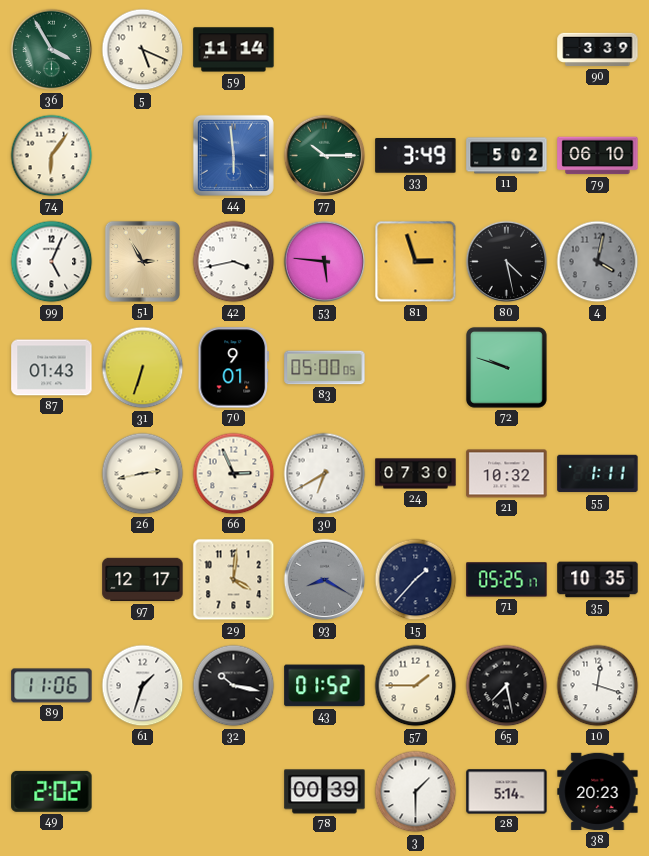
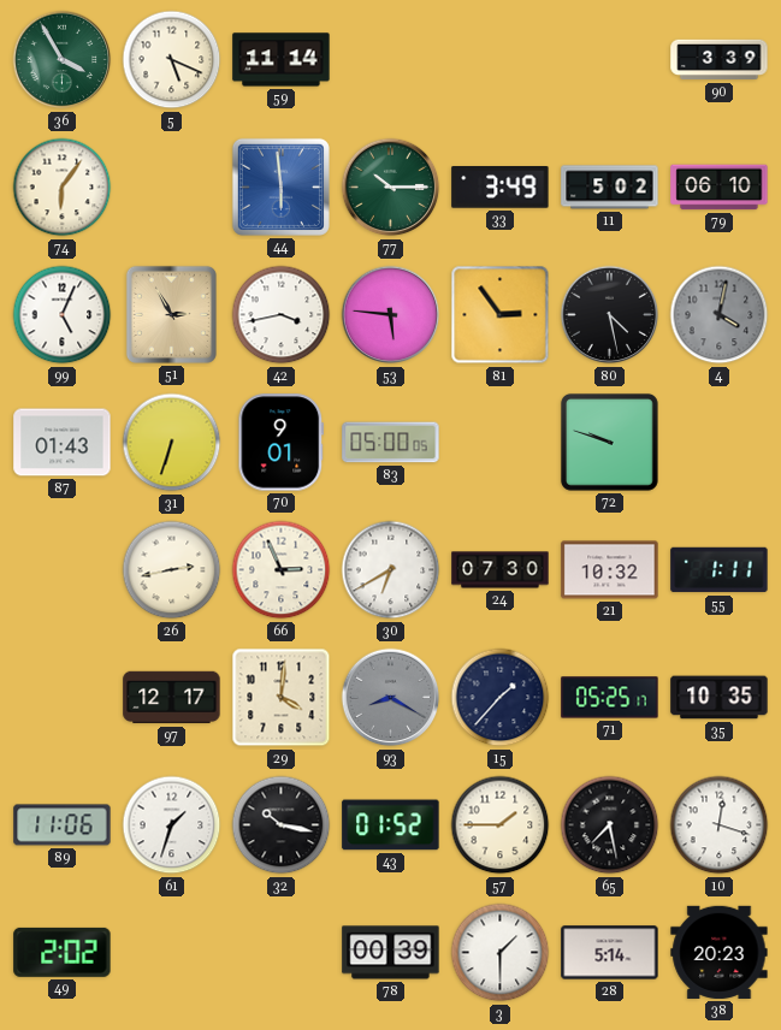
81: 2:57 -> 2:54 (501, 315)
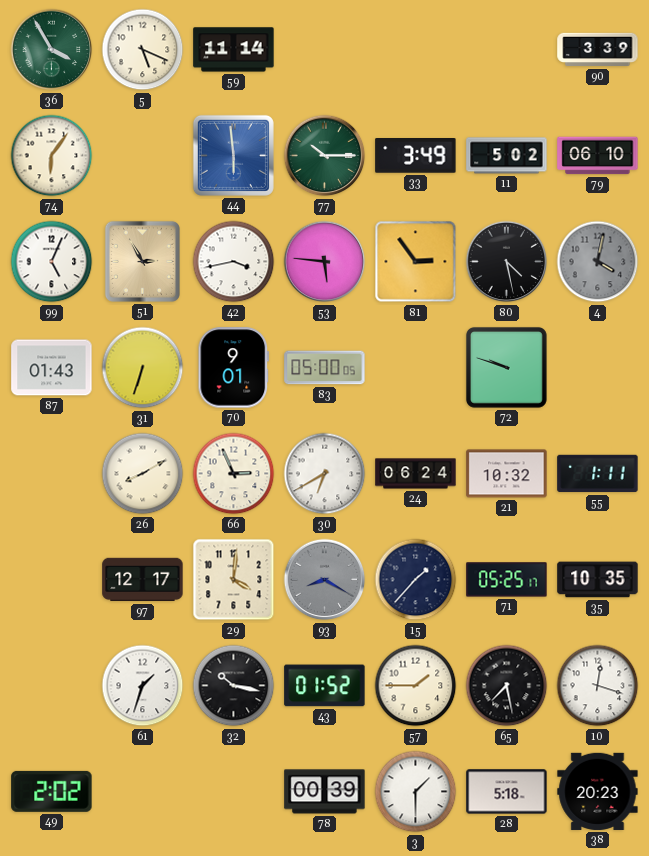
26: 2:43 -> 8:10 (143, 474)
24: 07:30 -> 06:24 (416, 474)
89: 11:06 -> none (63, 825)
28: 5:14 -> 5:18 (507, 792)
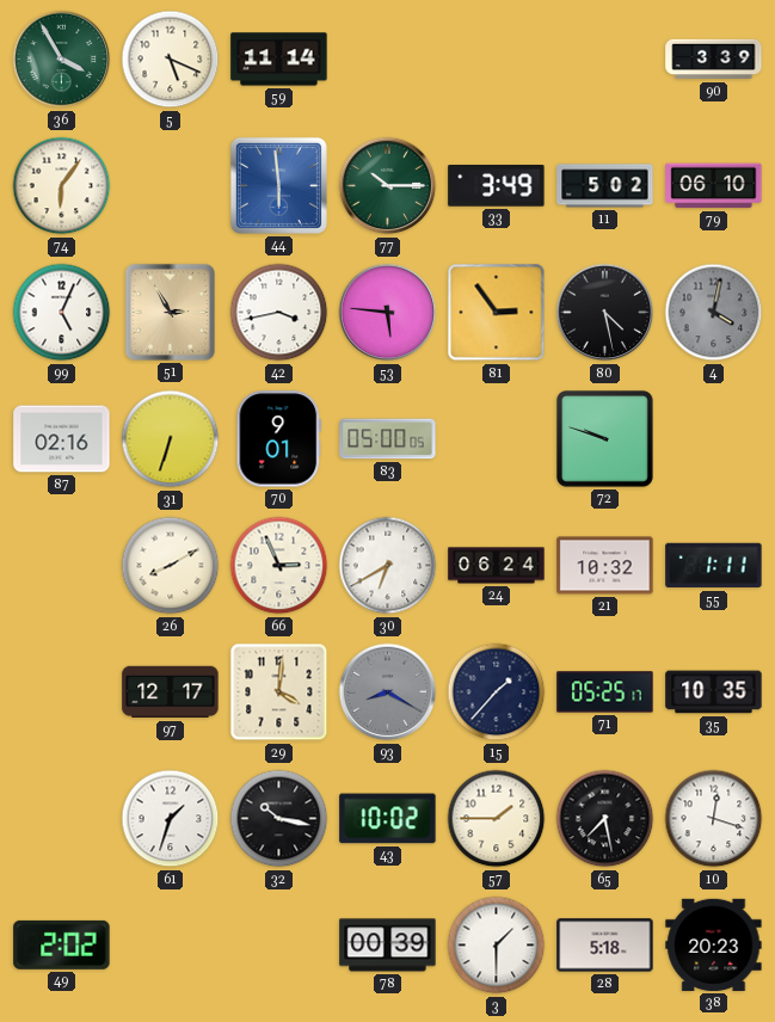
87: 01:43 -> 02:16 (62, 439)
43: 01:52 -> 10:02 (388, 819)
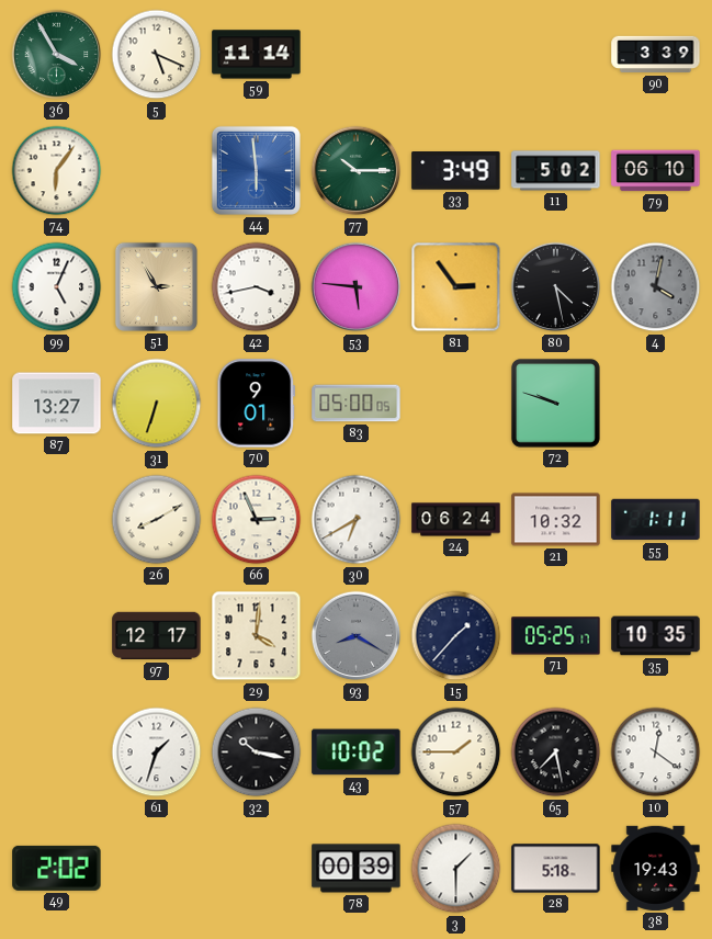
87: 02:16 -> 13:27 (57, 404)
10: 12:18 -> 12:21 (656, 753)
38: 20:23 -> 19:43 (656, 868)
